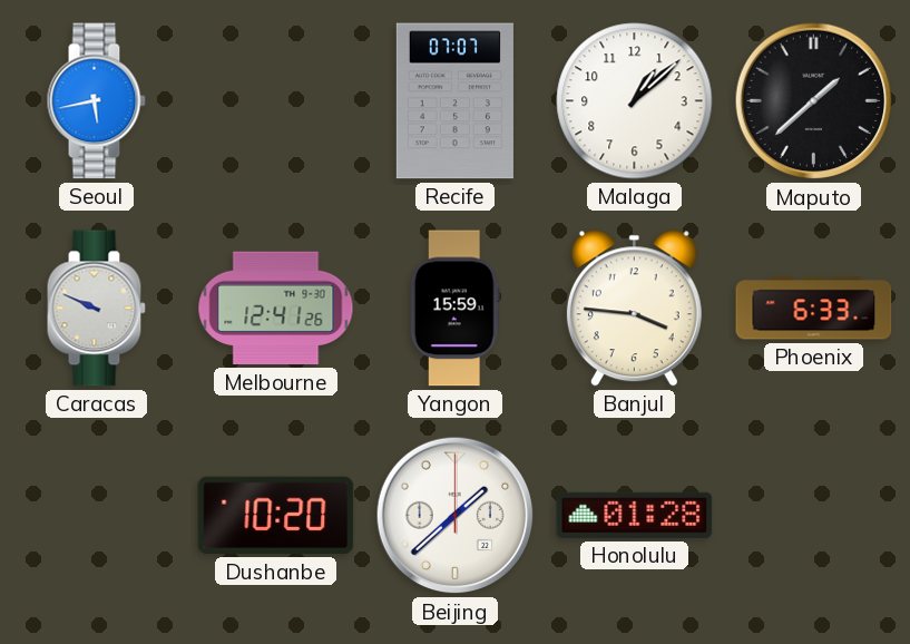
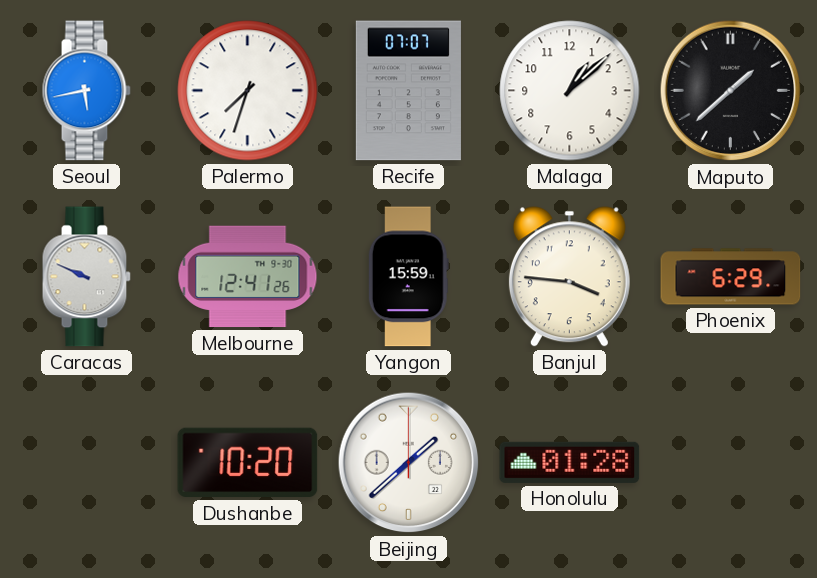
Palermo: none -> 7:33 (248, 91)
Phoenix: 6:33 -> 6:29 (731, 277)
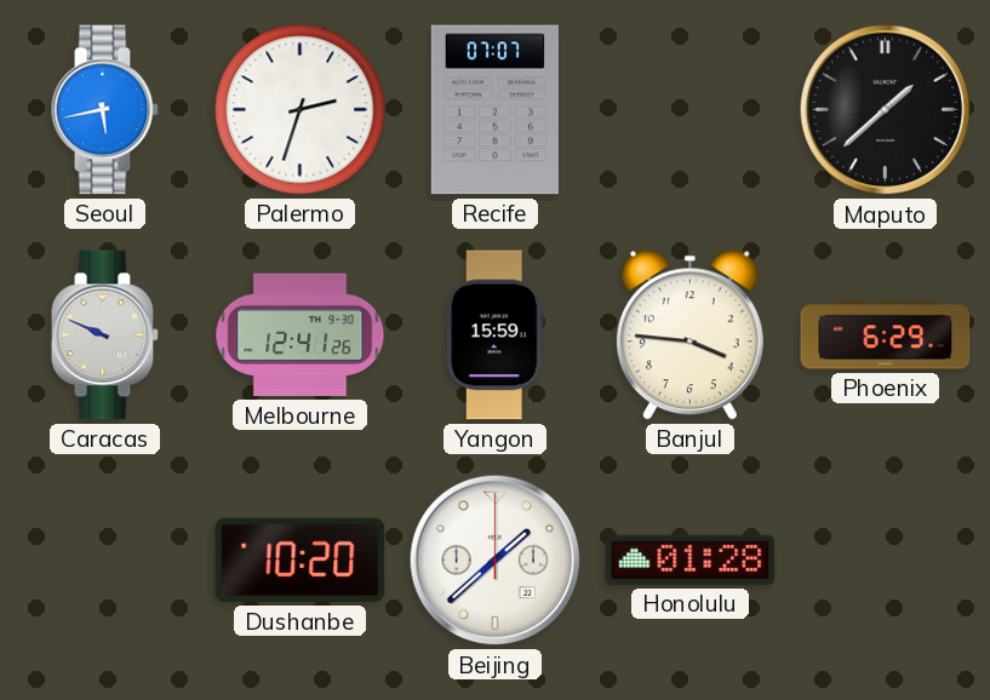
Palermo: 7:33 -> 2:33 (301, 110)
Malaga: 1:08 -> none (570, 91)
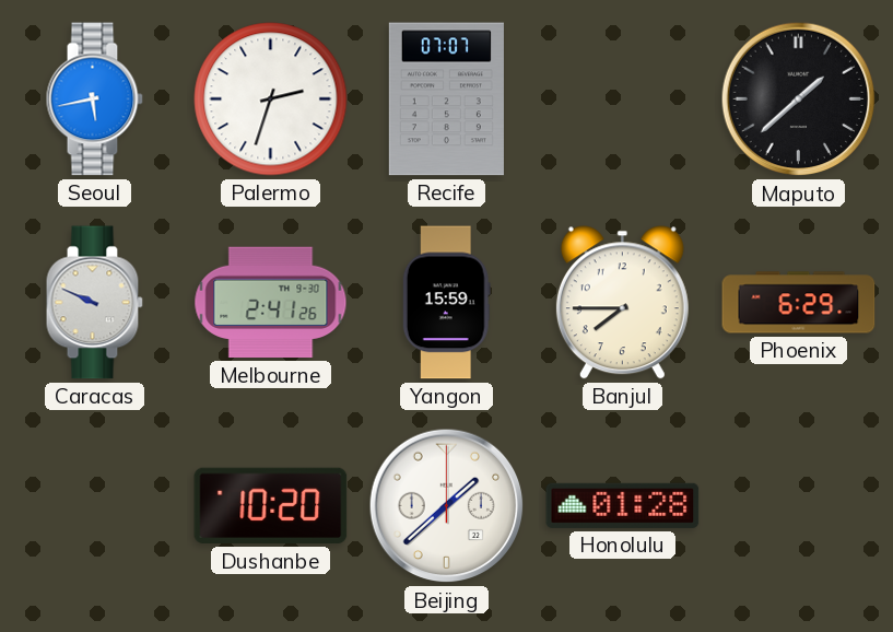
Melbourne: 12:41 -> 2:41 (271, 303)
Banjul: 3:46 -> 7:45 (622, 303)
